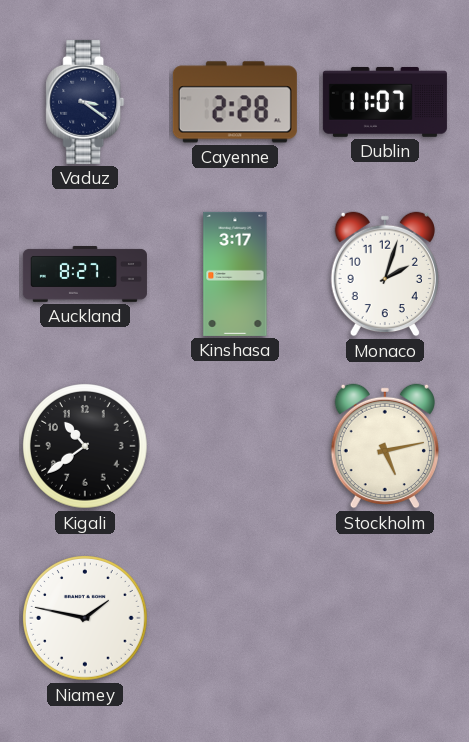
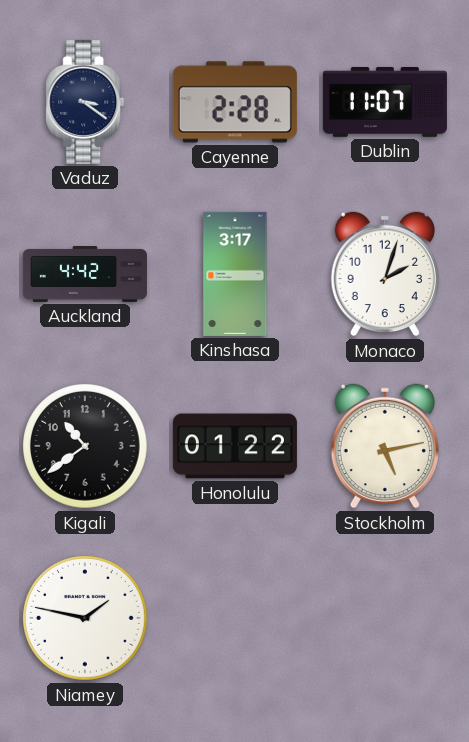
Auckland: 8:27 -> 4:42 (85, 275)
Honolulu: none -> 01:22 (235, 446)
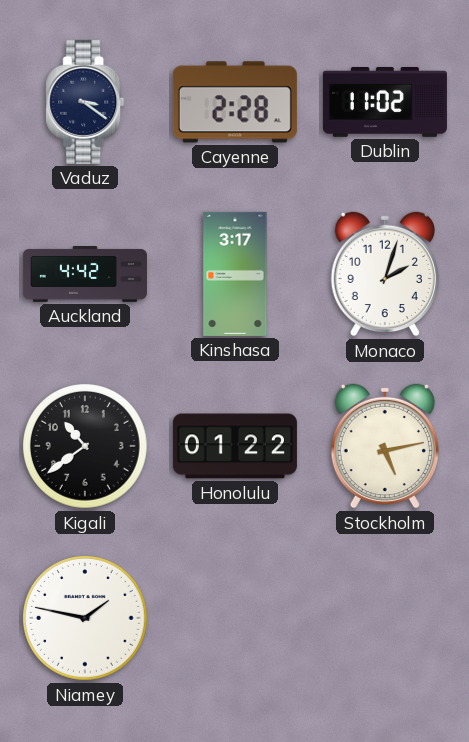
Dublin: 11:07 -> 11:02 (385, 102)
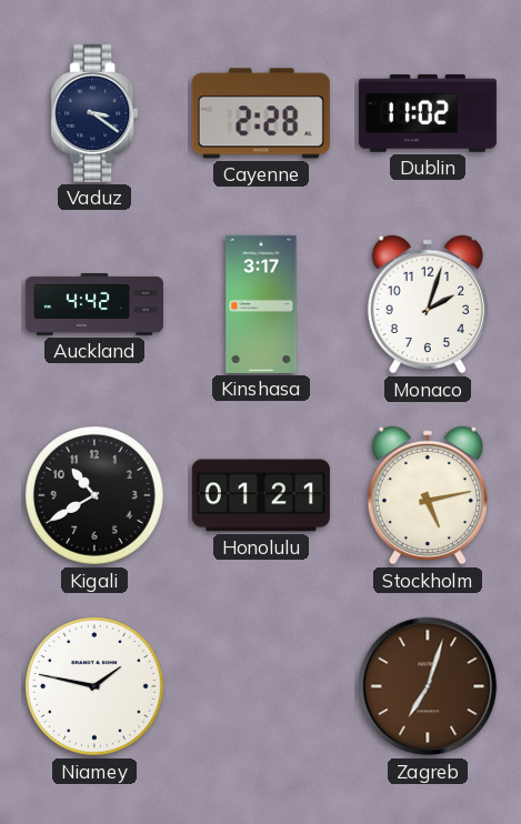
Kigali: 10:39 -> 10:40 (96, 496)
Honolulu: 01:22 -> 01:21 (261, 495)
Zagreb: none -> 7:03 (428, 686)
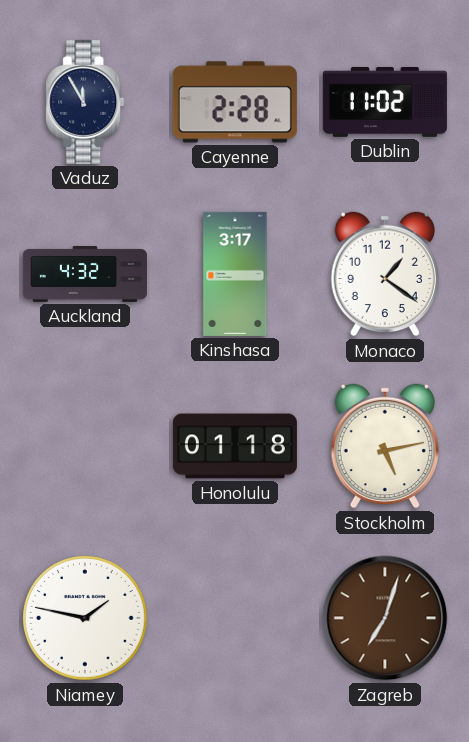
Vaduz: 3:21 -> 11:55 (85, 102)
Auckland: 4:42 -> 4:32 (85, 275)
Monaco: 2:03 -> 1:21 (385, 274)
Kigali: 10:40 -> none (96, 496)
Honolulu: 01:21 -> 01:18 (235, 446)
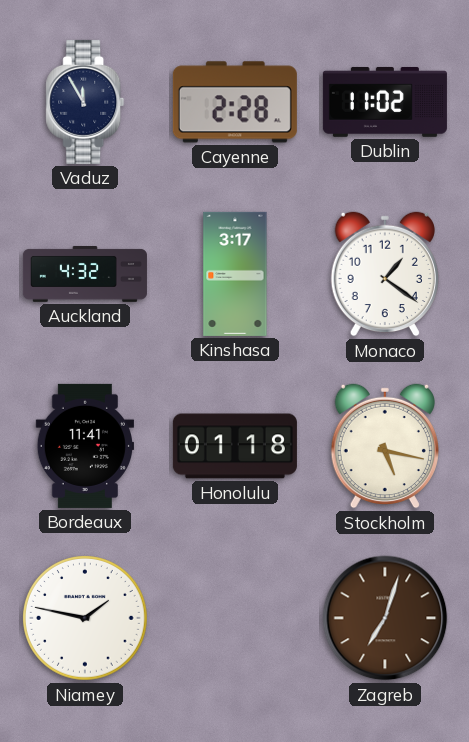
Bordeaux: none -> 11:41 (84, 446)
Stockholm: 5:13 -> 5:17 (385, 446)
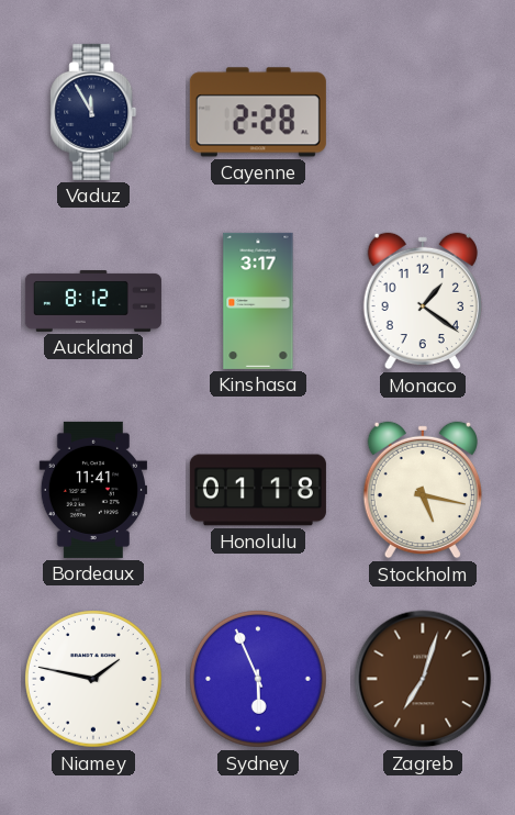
Dublin: 11:02 -> none (385, 102)
Auckland: 4:32 -> 8:12 (93, 302)
Sydney: none -> 5:56 (259, 680)
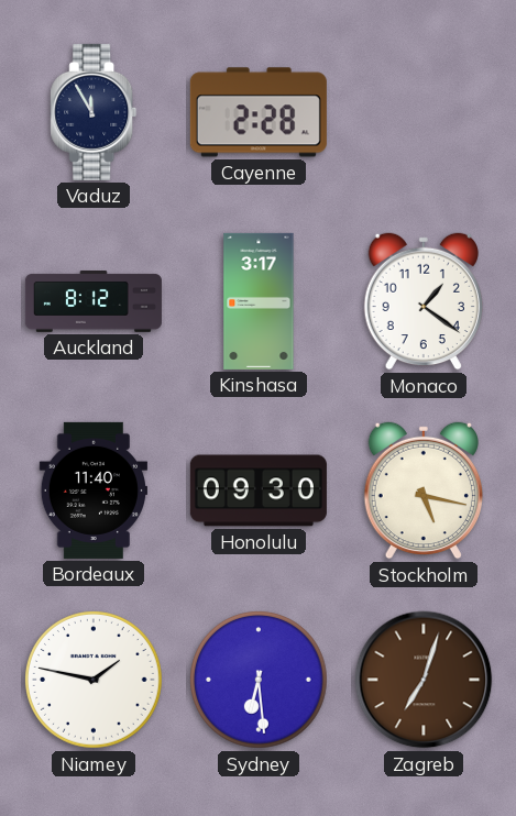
Bordeaux: 11:41 -> 11:40 (92, 490)
Honolulu: 01:18 -> 09:30 (259, 490)
Sydney: 5:56 -> 6:29 (260, 681)
